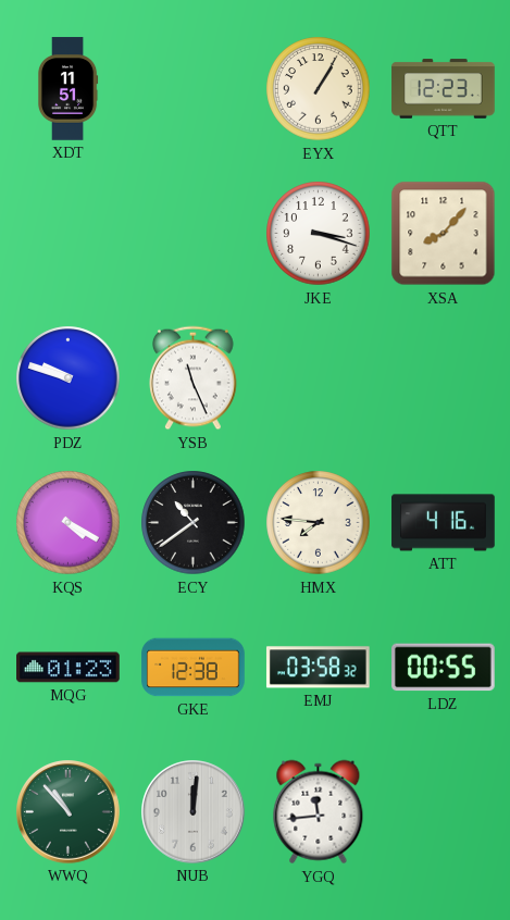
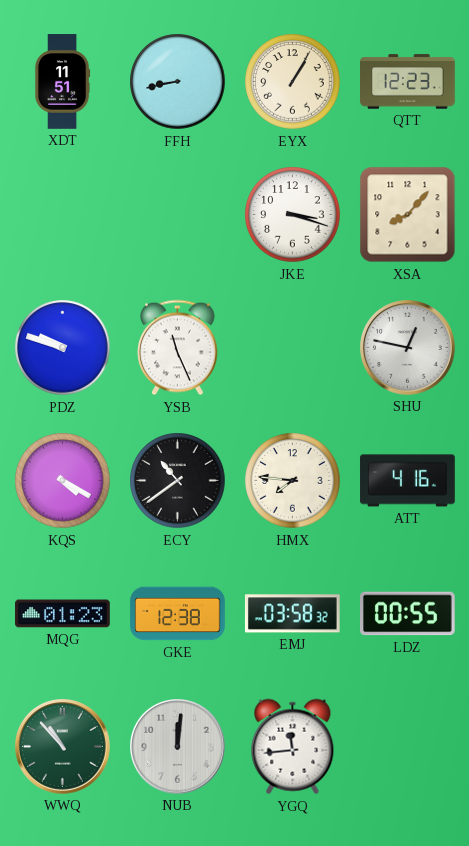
FFH: none -> 8:43 (178, 82)
SHU: none -> 12:47 (408, 348)
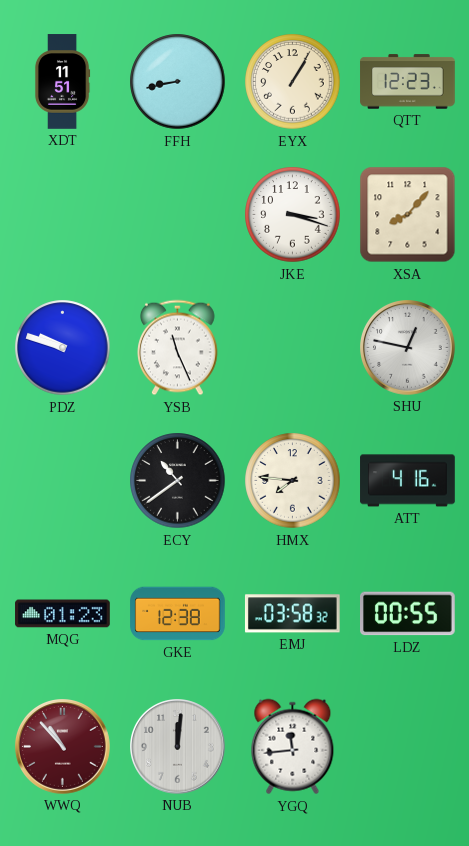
KQS: 4:20 -> none (63, 481)
WWQ dial: green -> burgundy (63, 747)
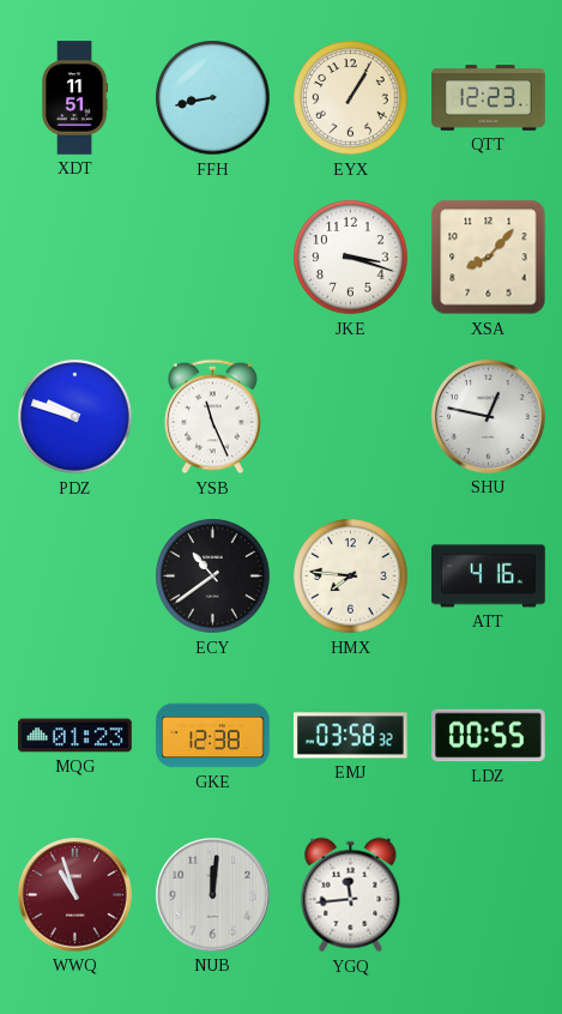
WWQ: 10:53 -> 10:57 (75, 895)
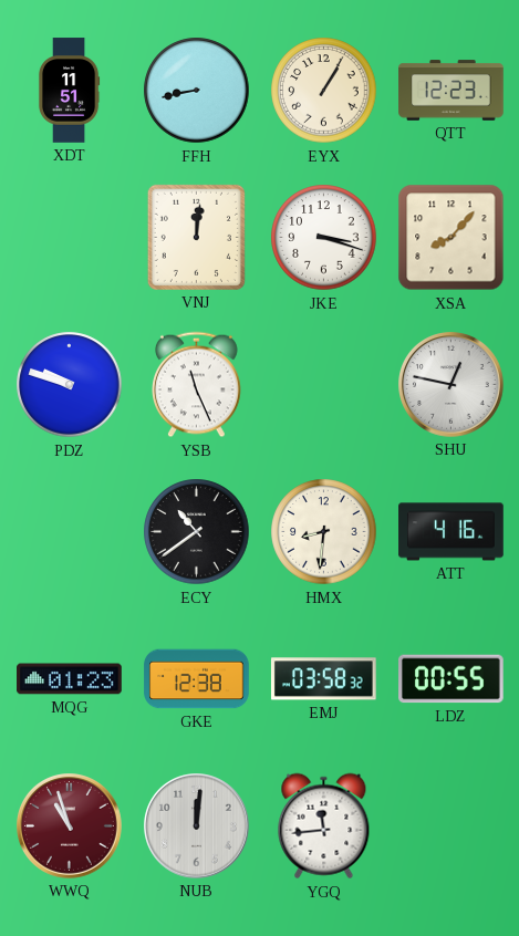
VNJ: none -> 12:01 (196, 237)
HMX: 7:46 -> 8:31 (324, 532)
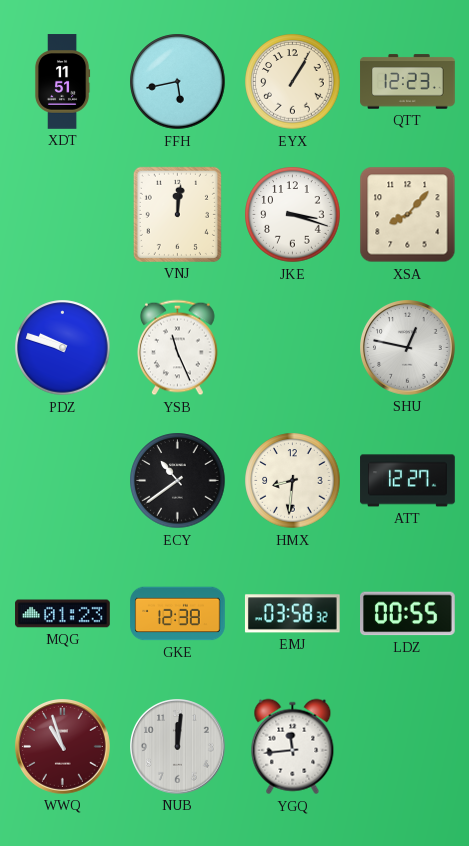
FFH: 8:43 -> 5:43 (178, 82)
ATT: 4:16 -> 12:27 (408, 481)
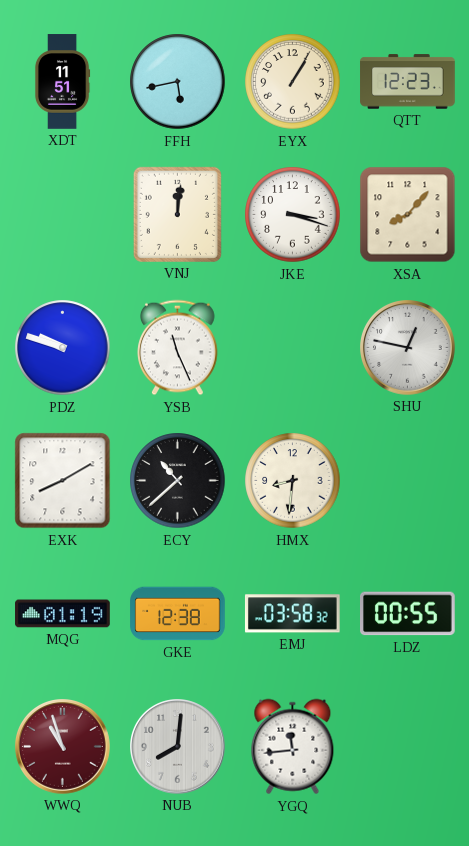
EXK: none -> 8:10 (63, 481)
ECY: 10:39 -> 10:38 (178, 481)
ATT: 12:27 -> none (408, 481)
MQG: 01:23 -> 01:19 (63, 614)
NUB: 12:01 -> 8:01 (178, 747)
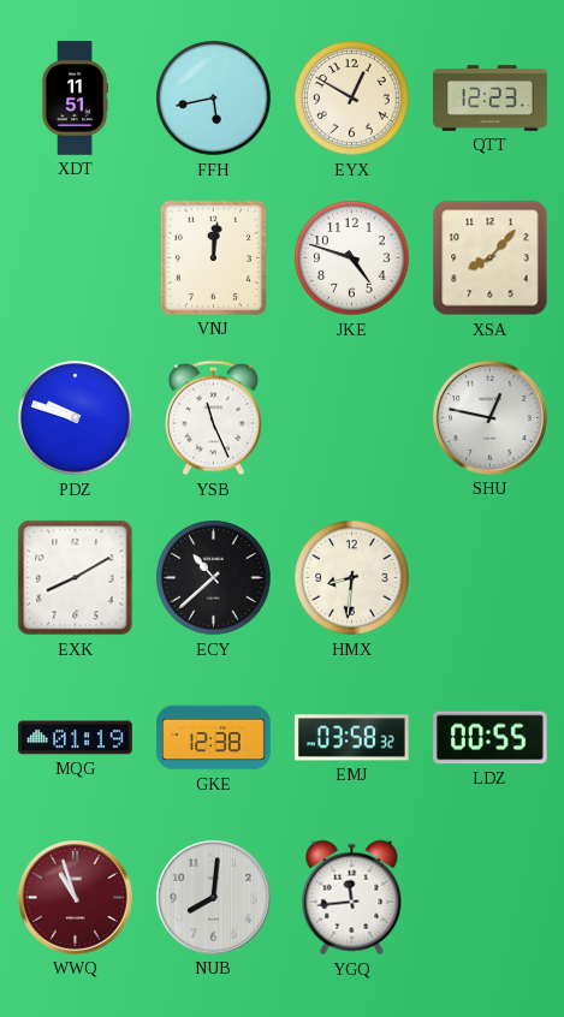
EYX: 1:05 -> 12:50 (352, 99)
JKE: 3:18 -> 4:48 (352, 258)
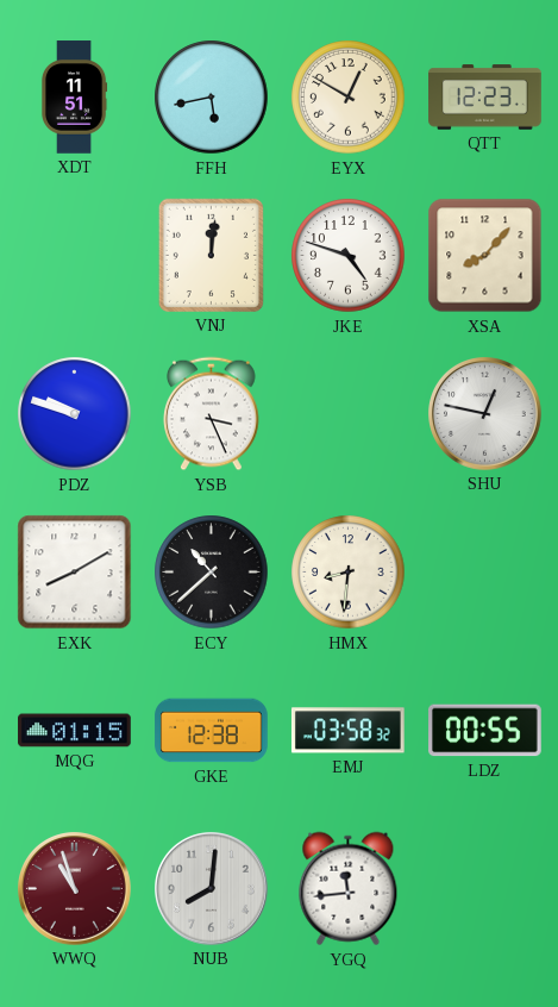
YSB: 11:26 -> 3:26 (212, 414)
MQG: 01:19 -> 01:15 (75, 731)
